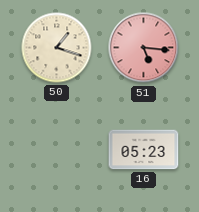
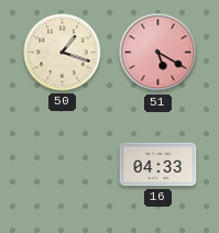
51: 5:16 -> 5:20 (158, 53)
16: 05:23 -> 04:33 (158, 165)
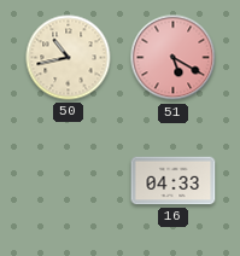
50: 1:18 -> 10:43 (69, 58)
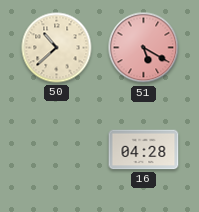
50: 10:43 -> 10:38 (57, 48)
16: 04:33 -> 04:28 (144, 150)
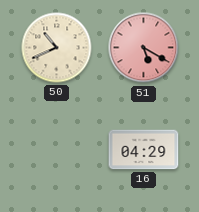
50: 10:38 -> 10:41 (57, 48)
16: 04:28 -> 04:29 (144, 150)
